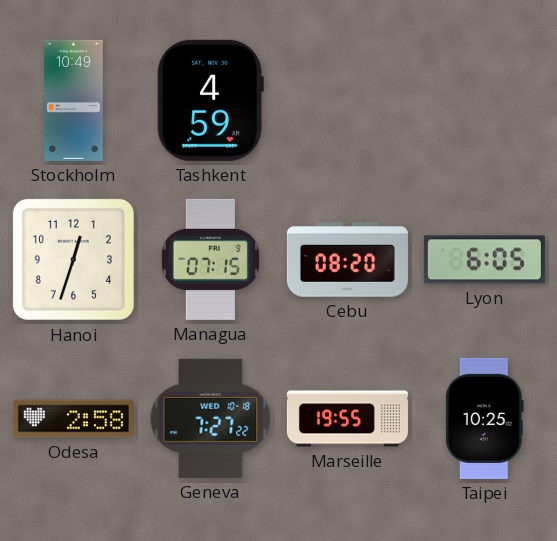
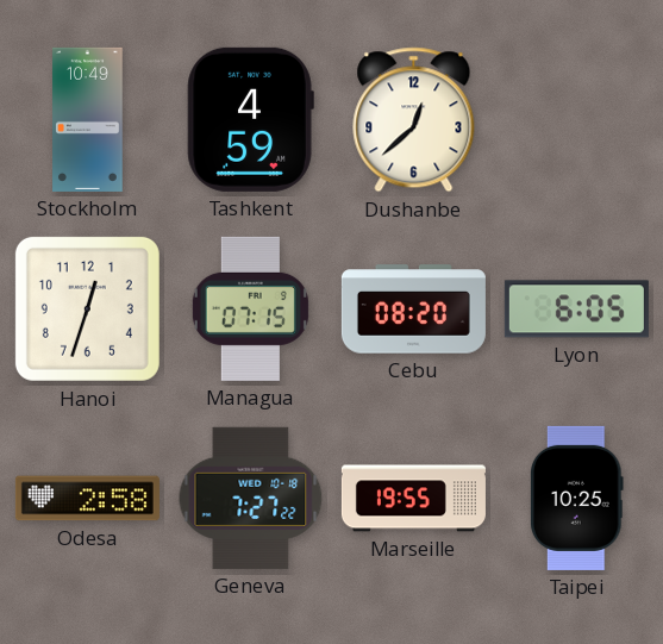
Dushanbe: none -> 12:38 (414, 120)
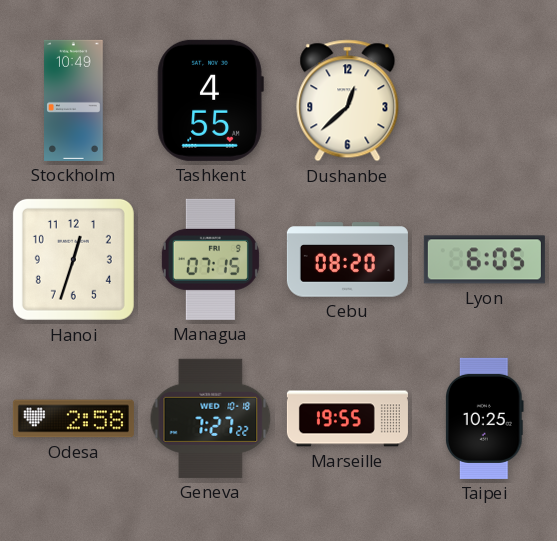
Tashkent: 4:59 -> 4:55 (210, 100)
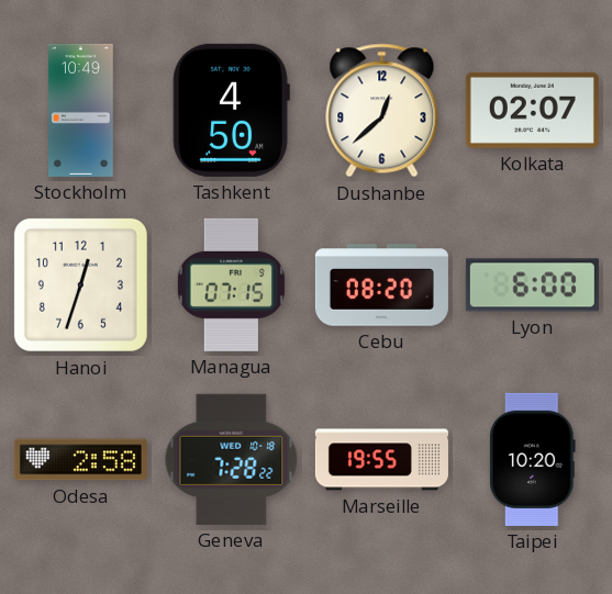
Tashkent: 4:55 -> 4:50 (231, 110)
Kolkata: none -> 02:07 (532, 110)
Lyon: 6:05 -> 6:00 (532, 285)
Geneva: 7:27 -> 7:28 (232, 459)
Taipei: 10:25 -> 10:20 (533, 459)
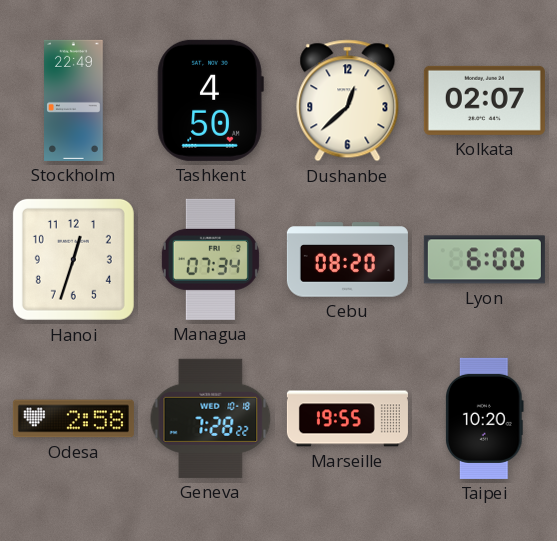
Stockholm: 10:49 -> 22:49 (74, 100)
Managua: 07:15 -> 07:34 (210, 259)
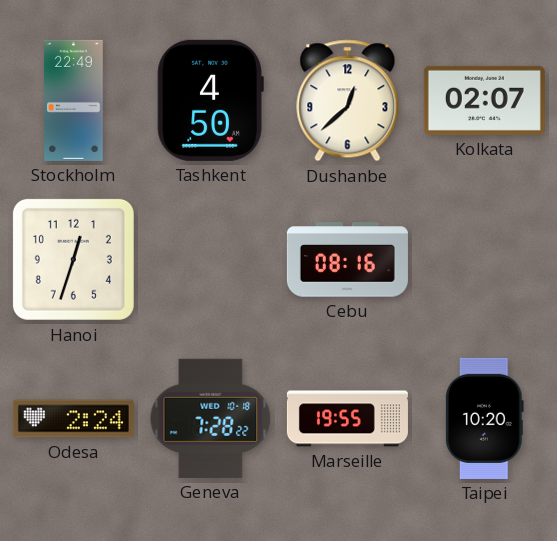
Managua: 07:34 -> none (210, 259)
Cebu: 08:20 -> 08:16 (347, 260)
Lyon: 6:00 -> none (484, 260)
Odesa: 2:58 -> 2:24 (73, 419)
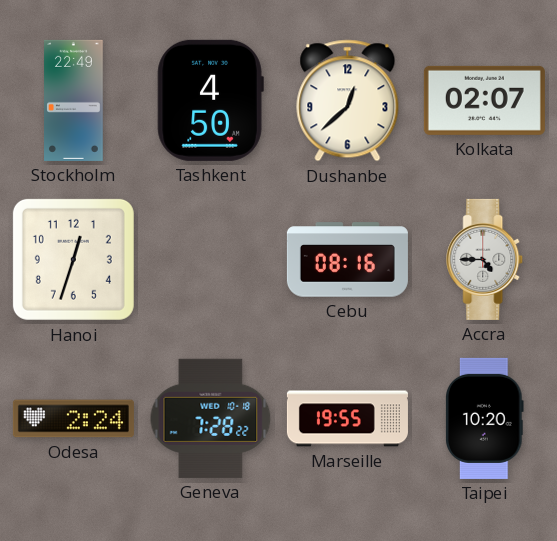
Accra: none -> 4:45 (485, 259)
